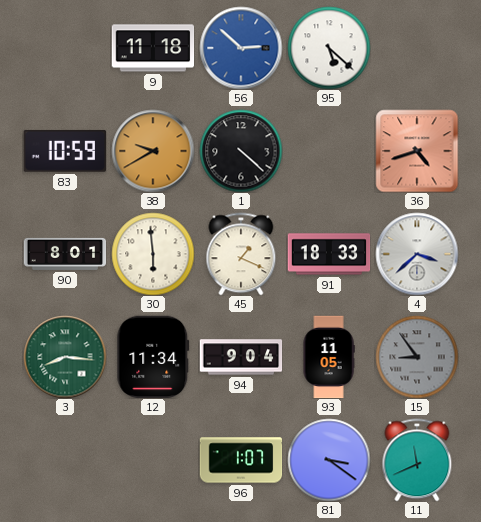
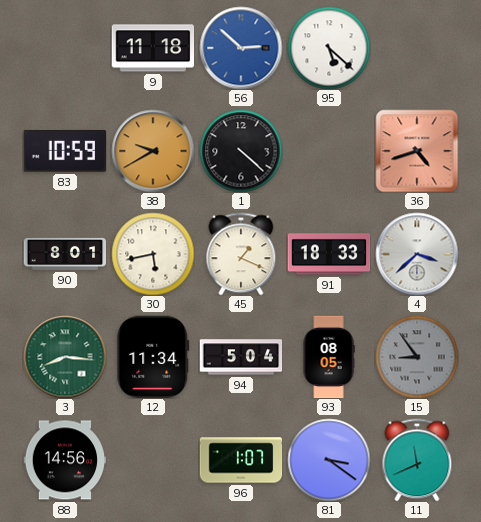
30: 5:59 -> 5:43 (153, 254)
94: 9:04 -> 5:04 (241, 357)
93: 11:05 -> 08:05 (329, 357)
88: none -> 14:56 (65, 460)
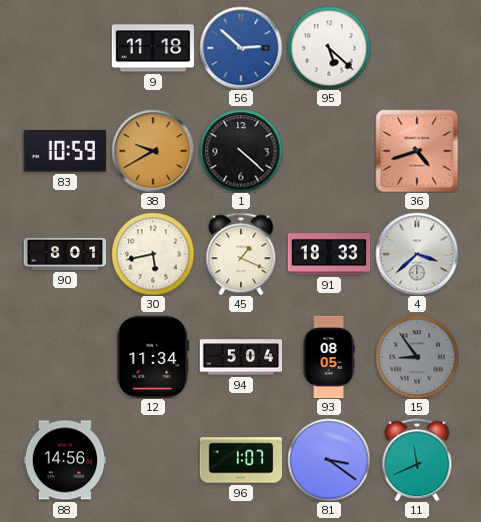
3: 8:16 -> none (65, 357)
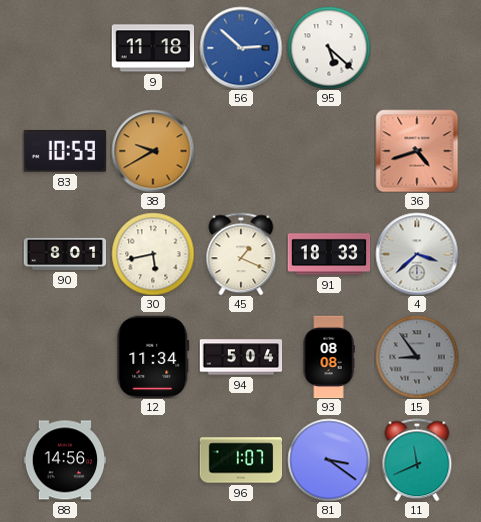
1: 4:22 -> none (241, 151)
93: 08:05 -> 08:08 (329, 357)
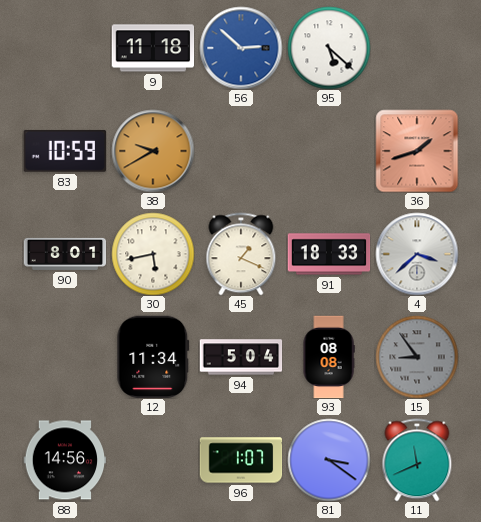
36: 4:42 -> 1:42 (417, 151)
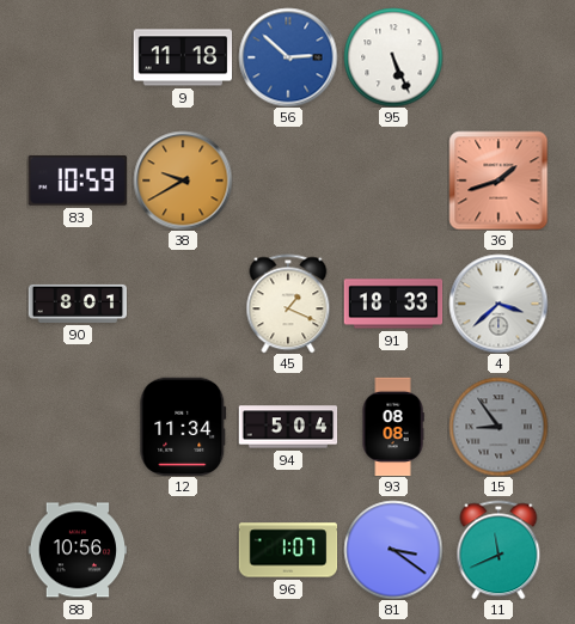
95: 5:22 -> 5:26 (393, 57)
30: 5:43 -> none (153, 254)
88: 14:56 -> 10:56 (78, 550)
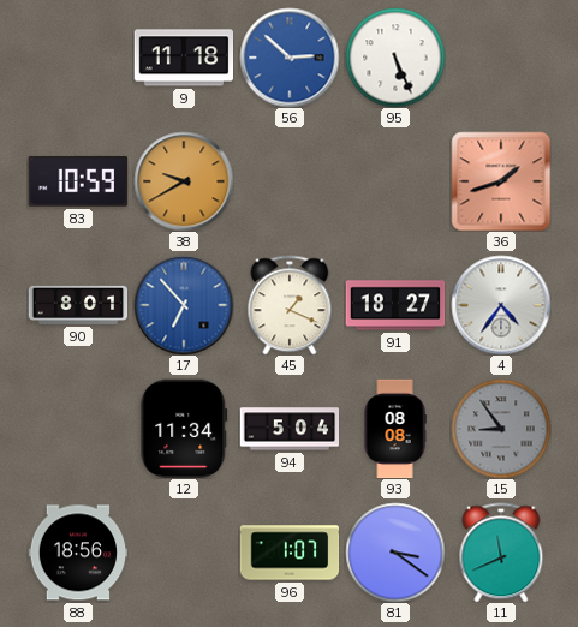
17: none -> 6:53 (184, 305)
91: 18:33 -> 18:27 (395, 305)
4: 3:38 -> 4:36 (501, 305)
88: 10:56 -> 18:56 (78, 553)
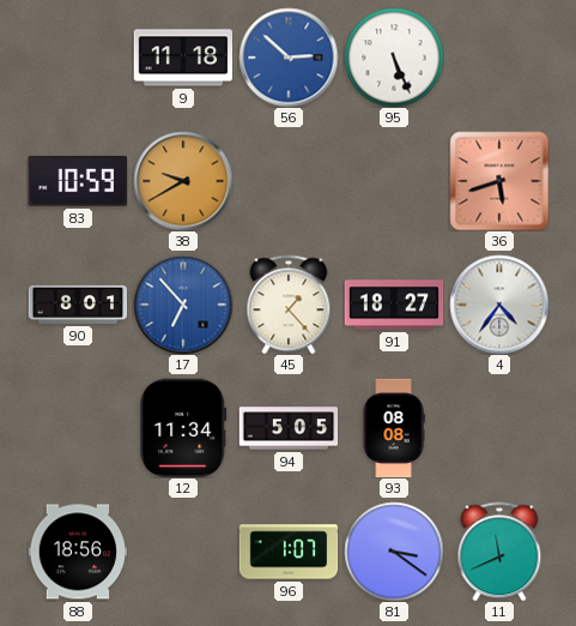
36: 1:42 -> 5:42 (499, 181)
45: 1:19 -> 1:23 (289, 305)
94: 5:04 -> 5:05 (289, 428)
15: 8:54 -> none (501, 429)
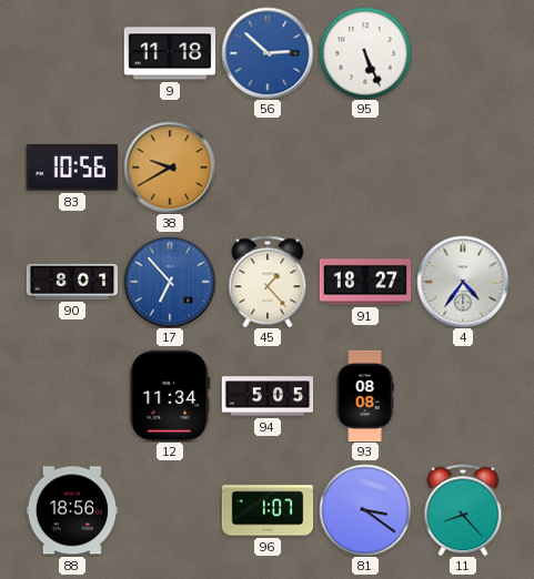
83: 10:59 -> 10:56 (72, 167)
36: 5:42 -> none (499, 181)
11: 11:41 -> 8:23 (463, 510)
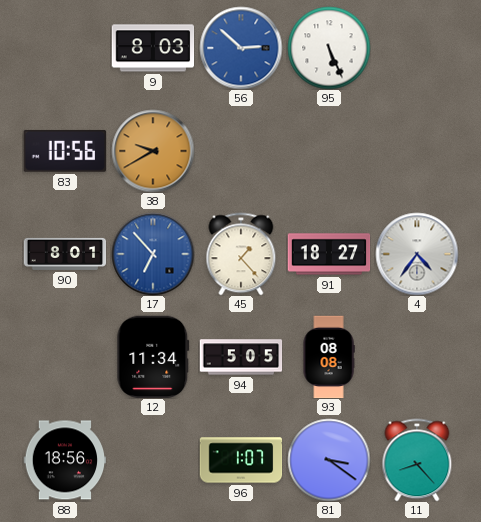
9: 11:18 -> 8:03 (153, 48)
